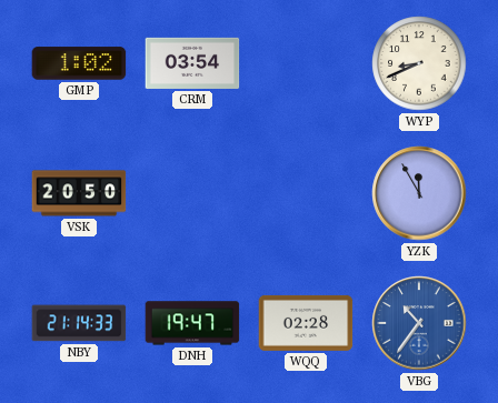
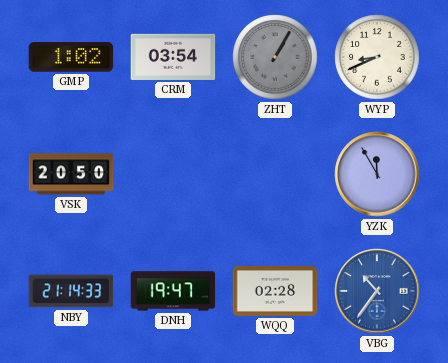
ZHT: none -> 1:05 (275, 57)
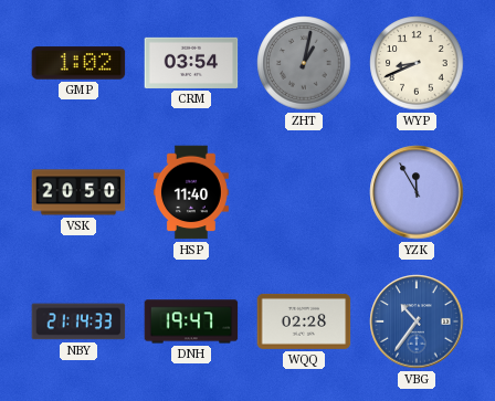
ZHT: 1:05 -> 1:02 (304, 63)
HSP: none -> 11:40 (191, 192)
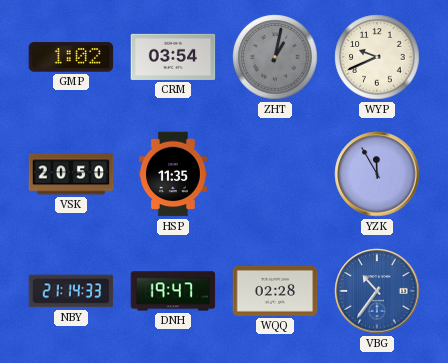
WYP: 8:41 -> 9:41 (377, 57)
HSP: 11:40 -> 11:35 (173, 174)
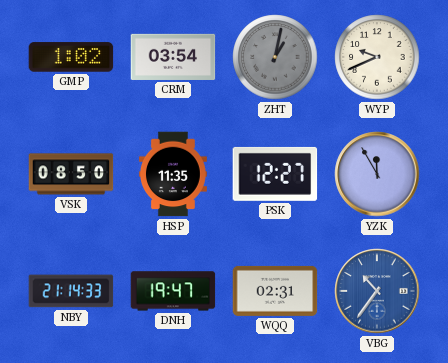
VSK: 20:50 -> 08:50 (71, 174)
PSK: none -> 12:27 (275, 174)
WQQ: 02:28 -> 02:31 (275, 291)
